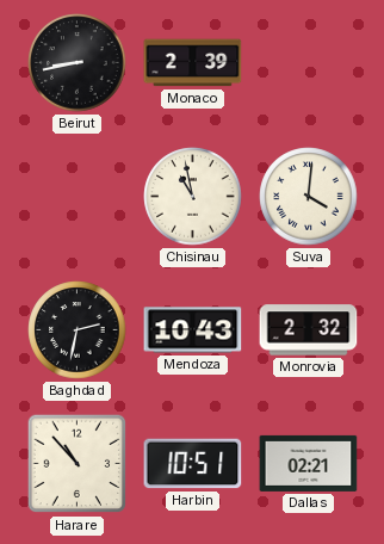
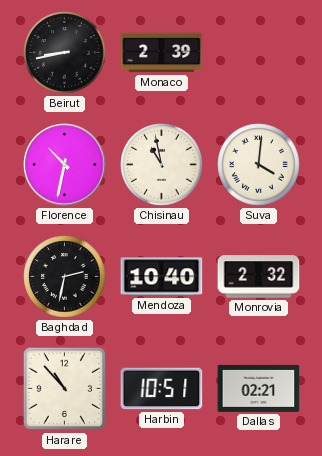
Florence: none -> 10:32 (65, 165)
Mendoza: 10:43 -> 10:40 (162, 277)
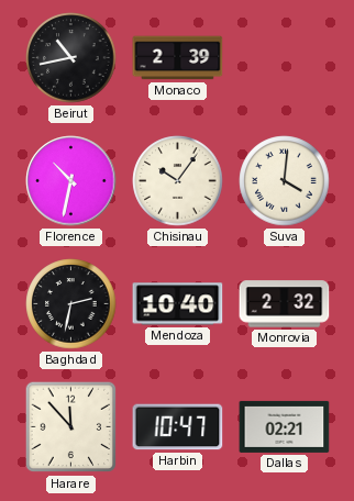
Beirut: 8:43 -> 10:43 (71, 58)
Chisinau: 10:58 -> 10:06 (178, 181)
Harare: 10:53 -> 11:53 (71, 427)
Harbin: 10:51 -> 10:47 (178, 427)
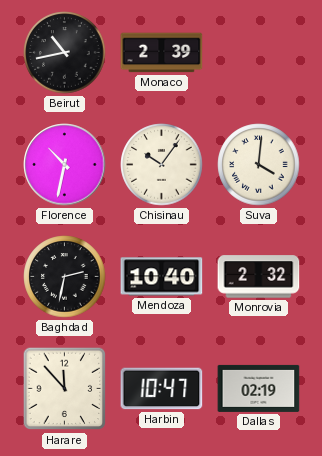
Dallas: 02:21 -> 02:19 (259, 388)
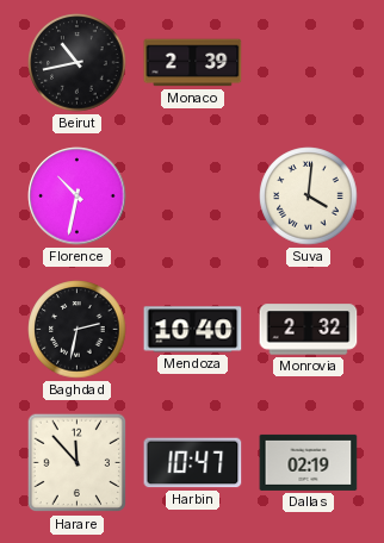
Chisinau: 10:06 -> none (162, 165)
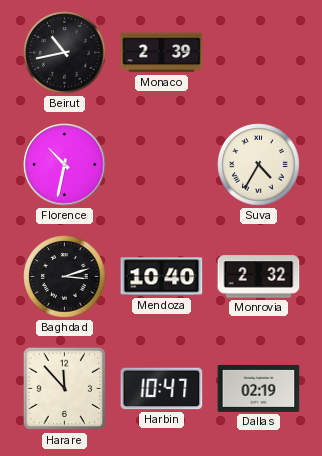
Suva: 4:01 -> 4:35 (259, 165)
Baghdad: 2:32 -> 3:12 (65, 277)
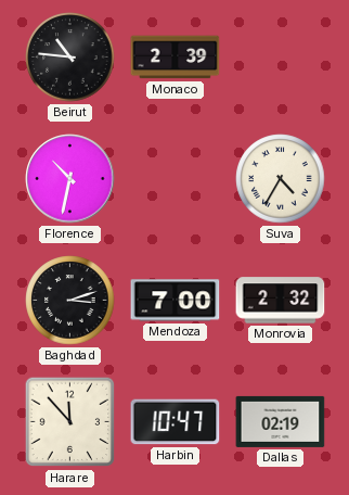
Beirut: 10:43 -> 10:46 (70, 58)
Mendoza: 10:40 -> 7:00 (176, 301)
